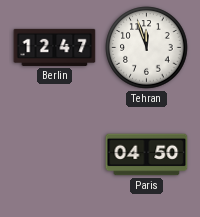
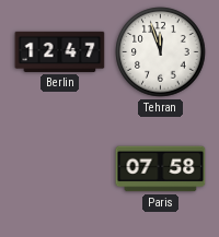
Paris: 04:50 -> 07:58 (161, 169)
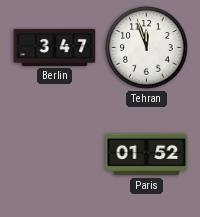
Berlin: 12:47 -> 3:47 (55, 47)
Paris: 07:58 -> 01:52 (147, 155)
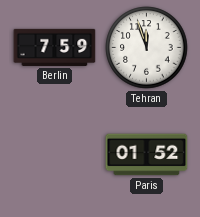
Berlin: 3:47 -> 7:59 (55, 47)
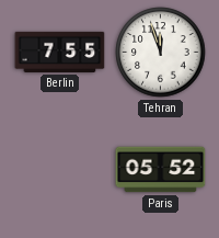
Berlin: 7:59 -> 7:55 (60, 52)
Paris: 01:52 -> 05:52 (161, 170)
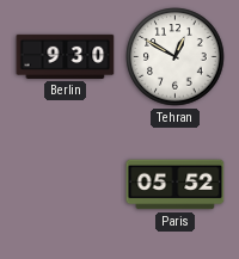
Berlin: 7:55 -> 9:30 (66, 56)
Tehran: 11:57 -> 12:50 (176, 57)
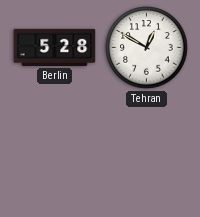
Berlin: 9:30 -> 5:28 (55, 47)
Paris: 05:52 -> none (176, 185)
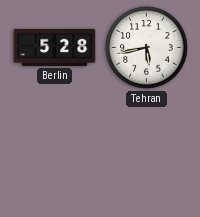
Tehran: 12:50 -> 5:43 (147, 48)
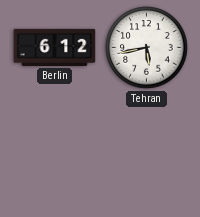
Berlin: 5:28 -> 6:12 (55, 47)
